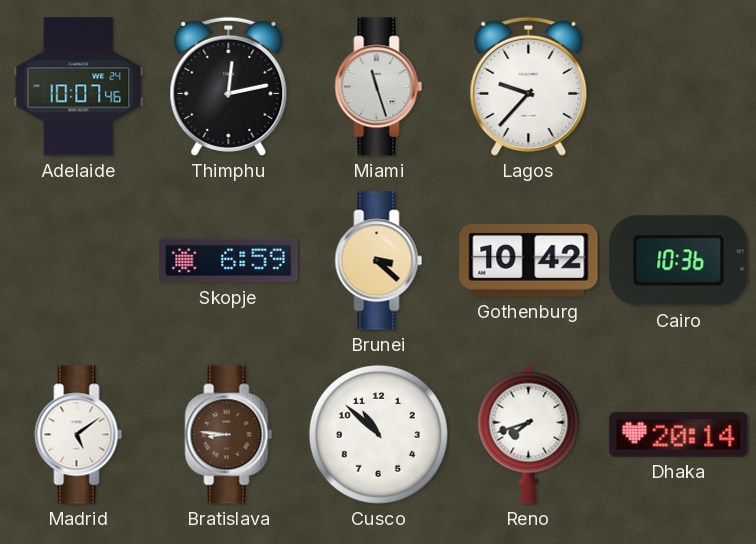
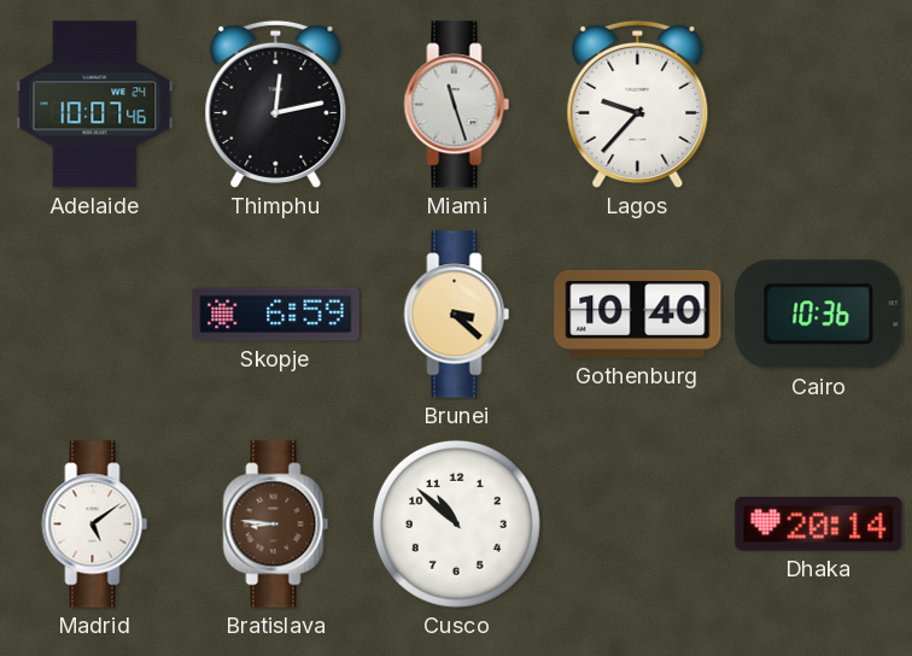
Gothenburg: 10:42 -> 10:40 (638, 314)
Reno: 7:42 -> none (529, 434)
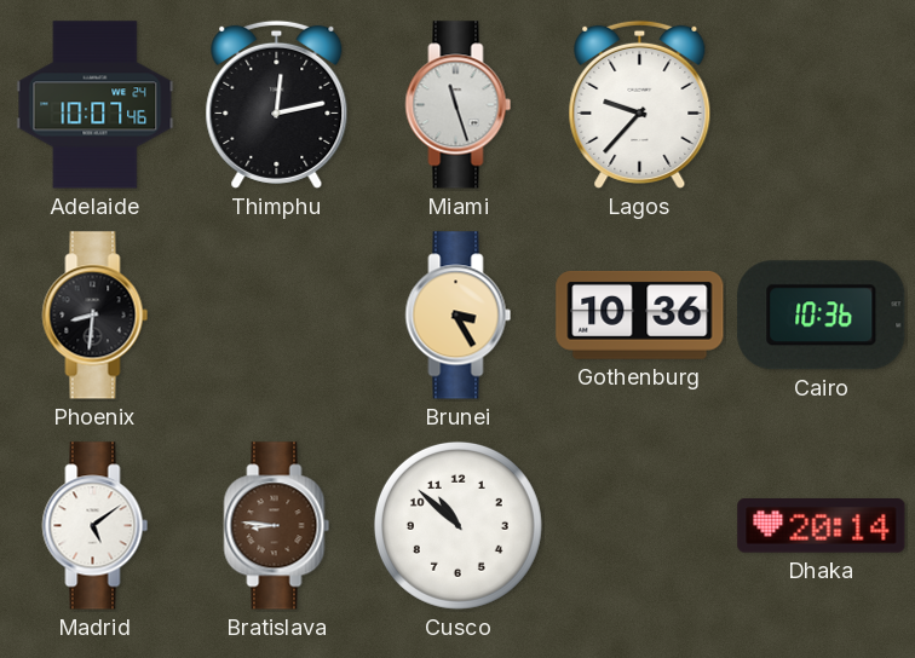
Phoenix: none -> 8:31 (96, 316)
Skopje: 6:59 -> none (276, 315)
Brunei: 3:22 -> 3:25 (459, 316)
Gothenburg: 10:40 -> 10:36 (640, 314)
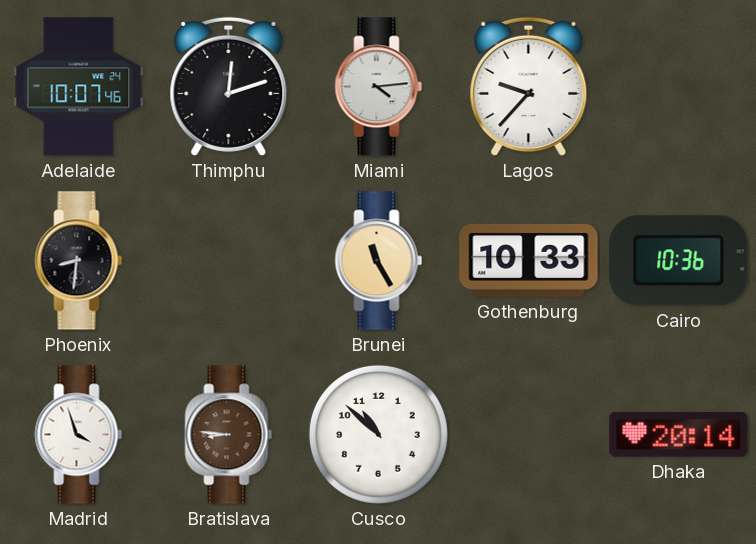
Thimphu: 12:13 -> 12:12 (229, 86)
Miami: 11:27 -> 4:14 (379, 87)
Brunei: 3:25 -> 11:25 (379, 261)
Gothenburg: 10:36 -> 10:33 (529, 260)
Madrid: 5:09 -> 3:57 (79, 435)
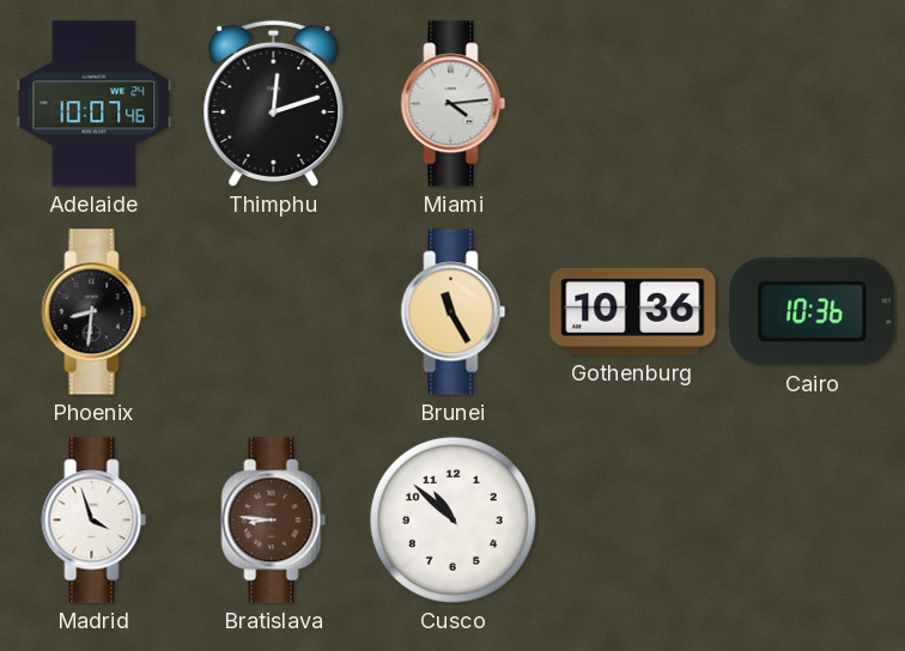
Lagos: 9:37 -> none (529, 86)
Gothenburg: 10:33 -> 10:36 (633, 311)
Dhaka: 20:14 -> none (679, 435)
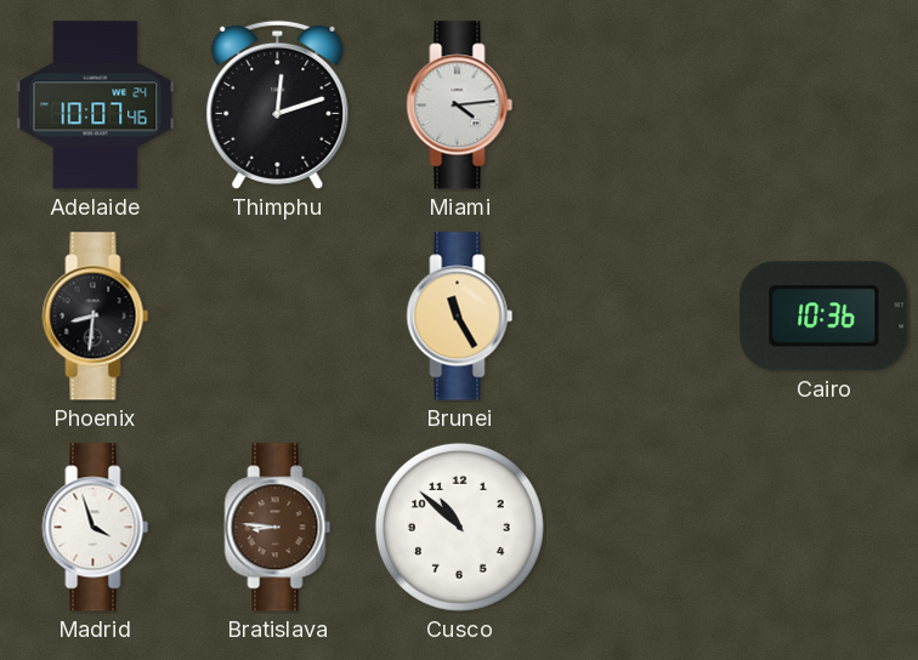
Gothenburg: 10:36 -> none (633, 311)
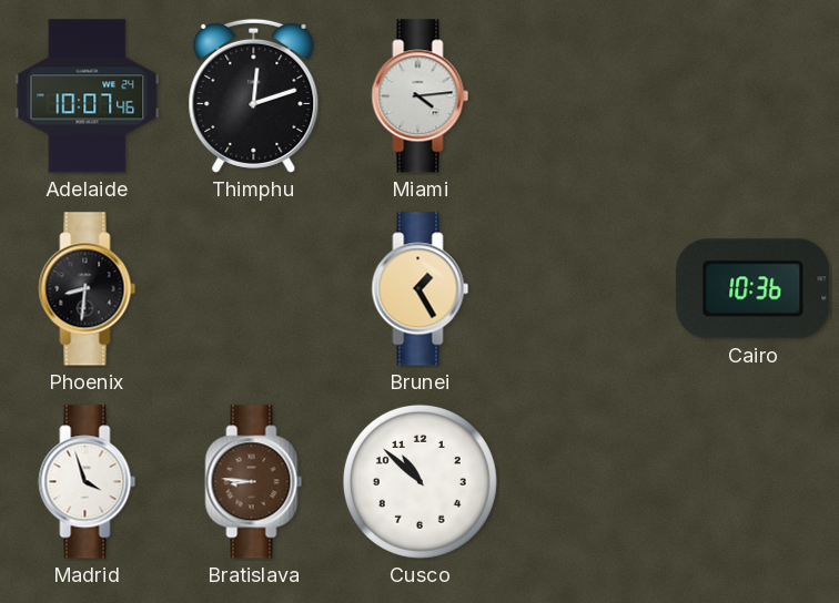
Brunei: 11:25 -> 1:25 (421, 289)
